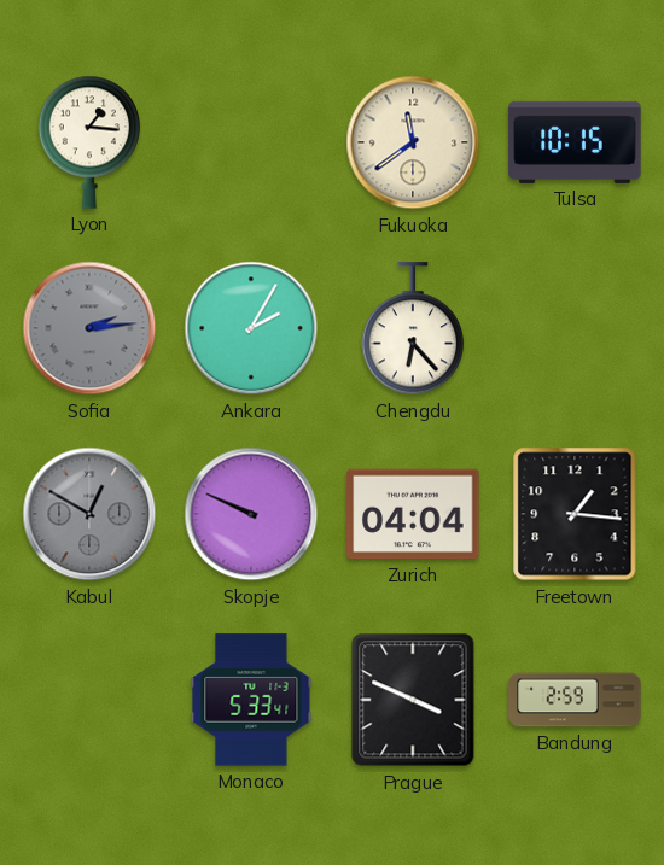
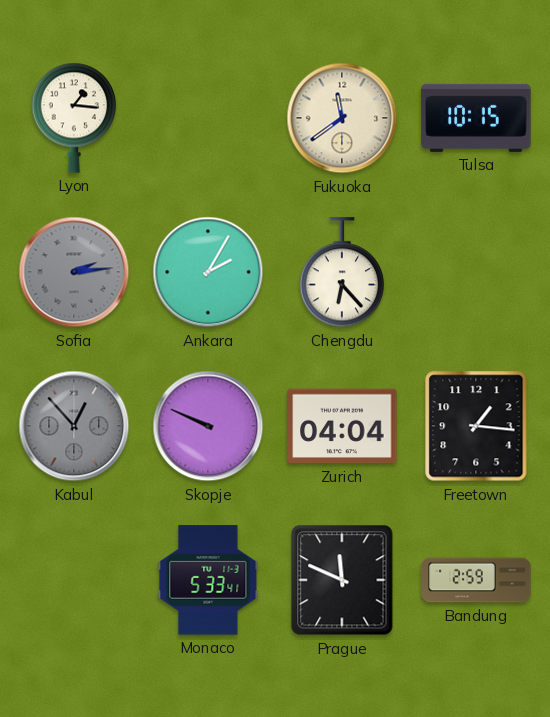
Kabul: 12:50 -> 12:53 (74, 426)
Prague: 3:49 -> 11:49 (342, 580)
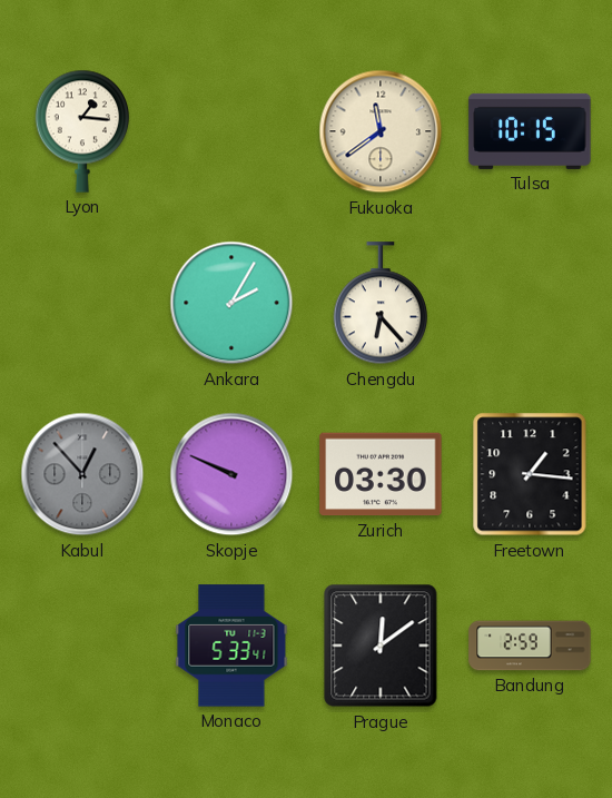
Sofia: 2:14 -> none (74, 272)
Zurich: 04:04 -> 03:30 (381, 474)
Prague: 11:49 -> 12:09 (381, 646)
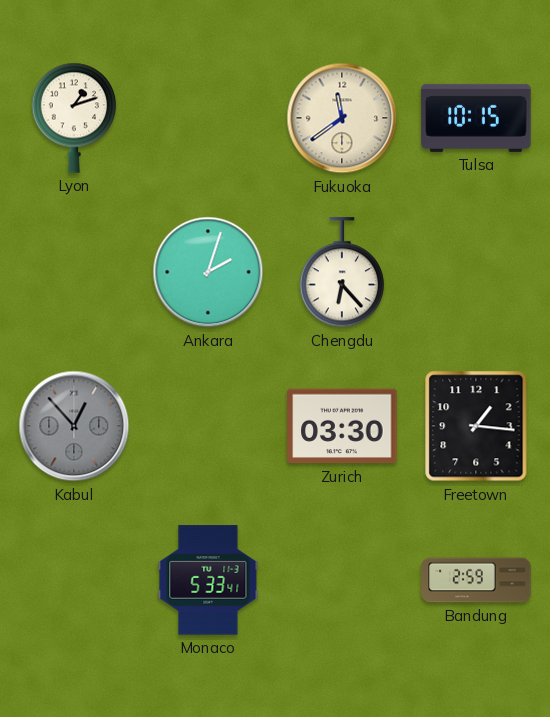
Lyon: 1:16 -> 1:12 (74, 118)
Ankara: 2:05 -> 2:03 (208, 272)
Skopje: 9:49 -> none (231, 474)
Prague: 12:09 -> none (381, 646)
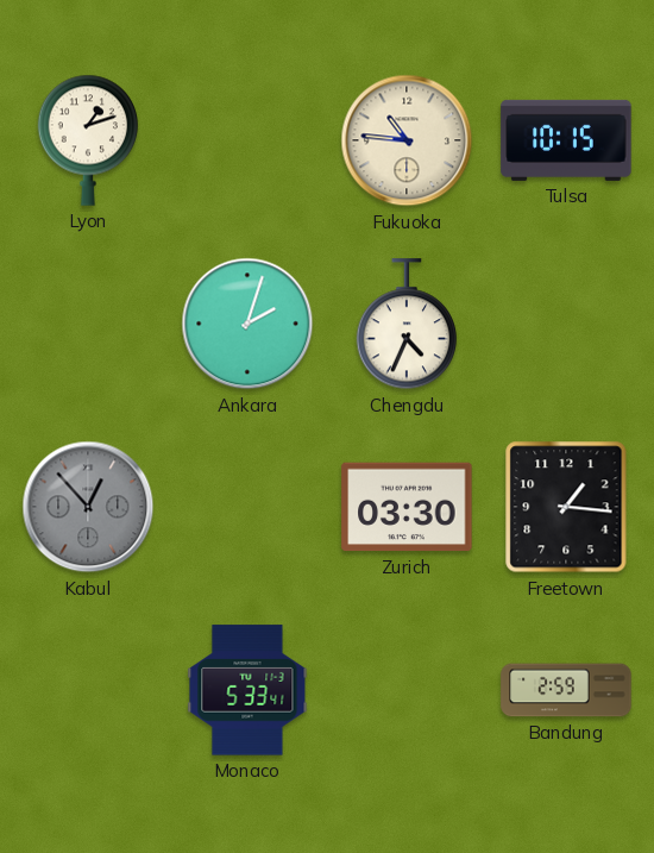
Fukuoka: 11:39 -> 10:46 (407, 140)
Chengdu: 6:23 -> 4:34 (407, 325)
